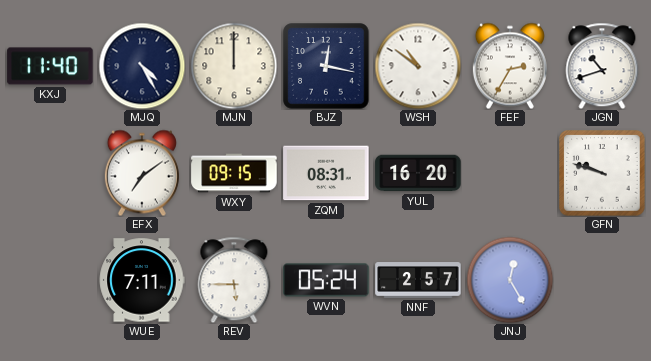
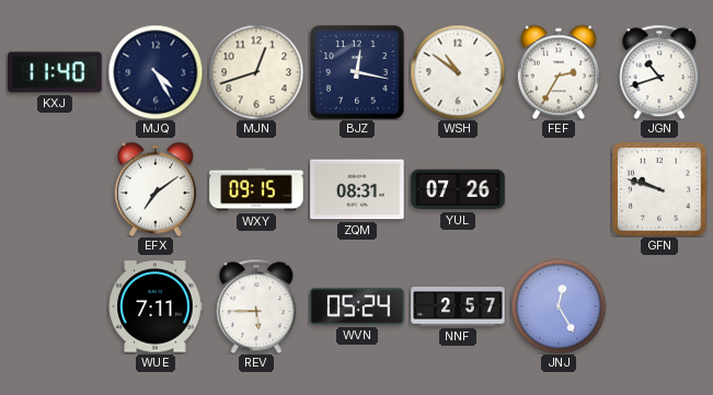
MJN: 12:00 -> 12:42 (256, 72)
YUL: 16:20 -> 07:26 (458, 189)
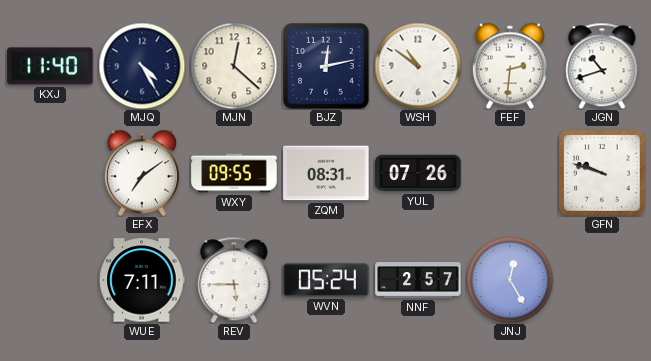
MJN: 12:42 -> 12:22 (234, 66)
BJZ: 12:17 -> 12:13 (326, 66)
FEF: 2:35 -> 2:31 (510, 66)
WXY: 09:15 -> 09:55 (234, 173)
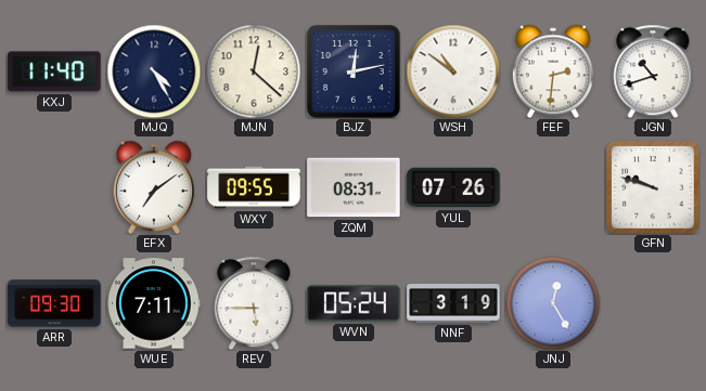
ARR: none -> 09:30 (54, 303)
NNF: 2:57 -> 3:19 (453, 303)
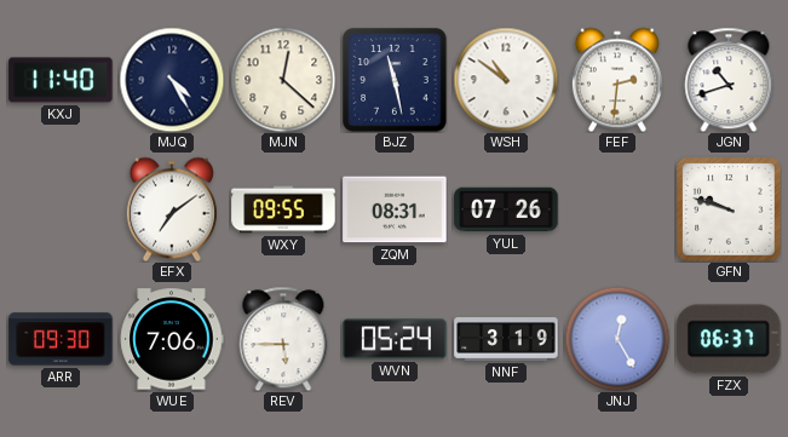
BJZ: 12:13 -> 11:28 (395, 80)
WUE: 7:11 -> 7:06 (172, 339)
FZX: none -> 06:37 (729, 339)
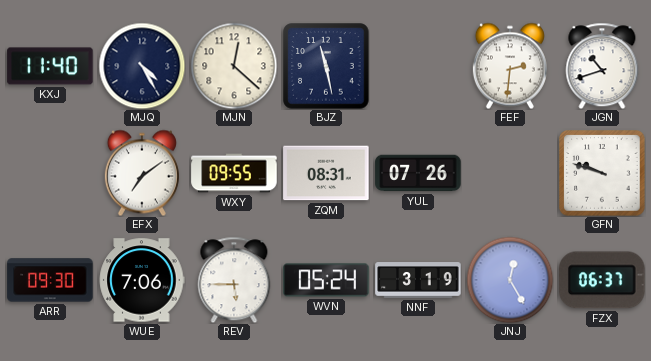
WSH: 10:51 -> none (506, 80)
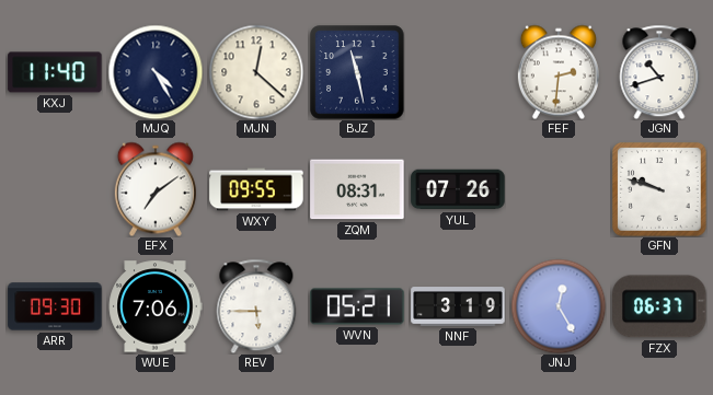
WVN: 05:24 -> 05:21 (357, 306)
